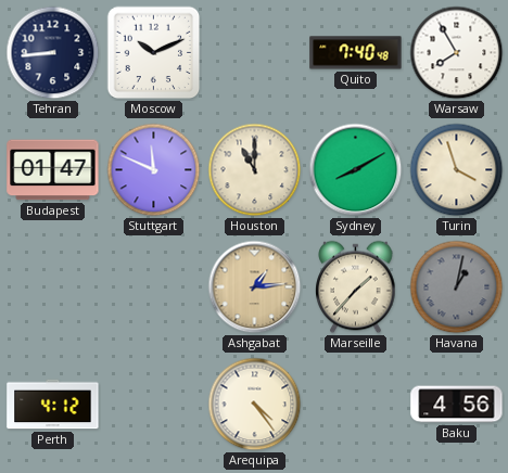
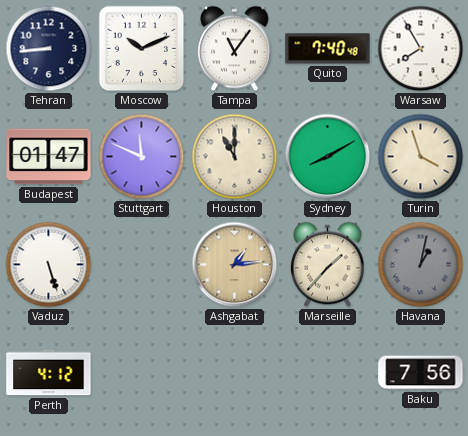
Tampa: none -> 11:06 (235, 49)
Vaduz: none -> 5:27 (49, 265)
Arequipa: 4:24 -> none (255, 405)
Baku: 4:56 -> 7:56 (421, 373)
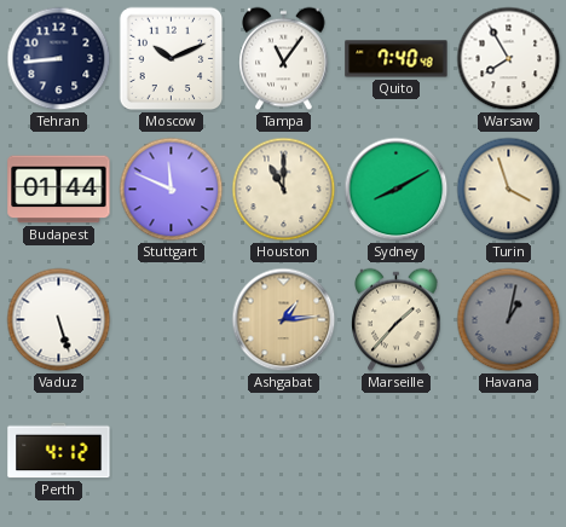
Budapest: 01:47 -> 01:44 (59, 190)
Baku: 7:56 -> none (421, 373)
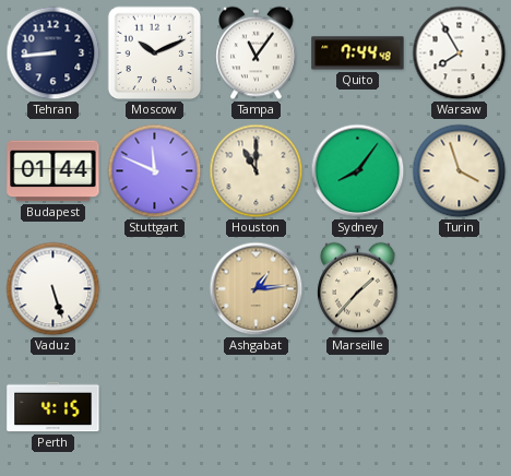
Quito: 7:40 -> 7:44 (358, 53)
Sydney: 8:10 -> 8:06 (358, 171)
Havana: 1:02 -> none (509, 320)
Perth: 4:12 -> 4:15 (54, 407)
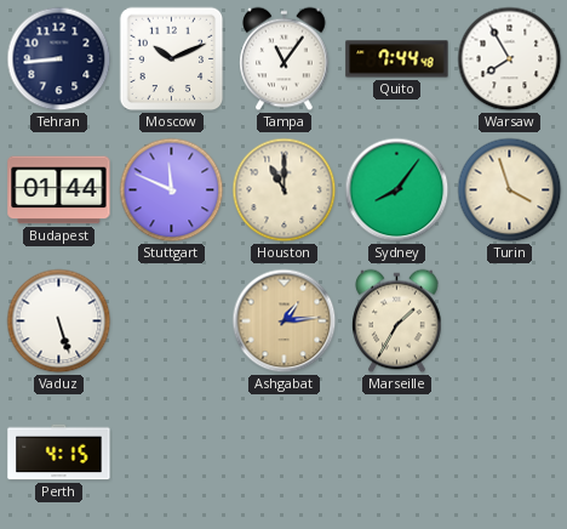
Marseille: 1:37 -> 1:35 (397, 322)
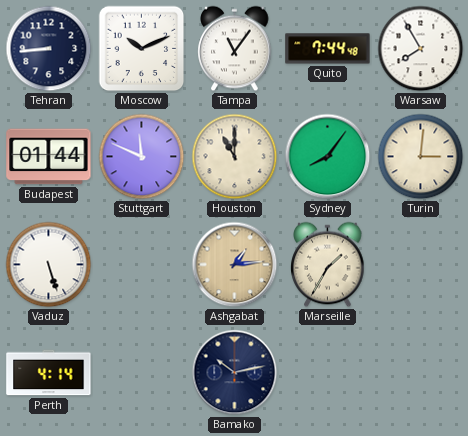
Turin: 3:57 -> 3:01 (421, 157)
Perth: 4:15 -> 4:14 (49, 373)
Bamako: none -> 10:13 (235, 373)
